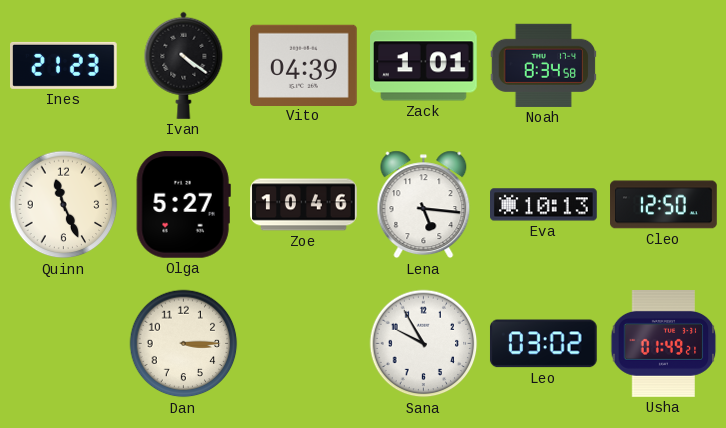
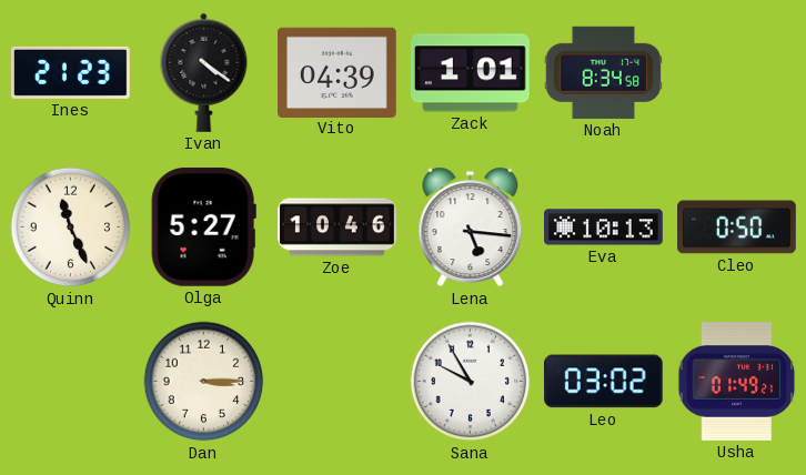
Cleo: 12:50 -> 0:50 (737, 228)
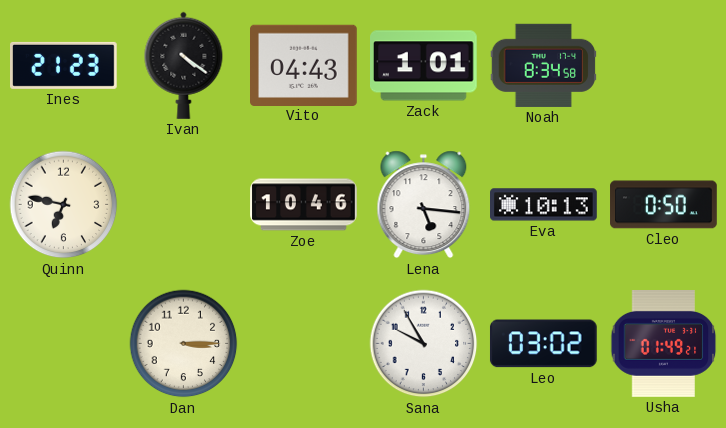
Vito: 04:39 -> 04:43 (304, 65)
Quinn: 11:26 -> 6:47 (64, 205)
Olga: 5:27 -> none (203, 226)
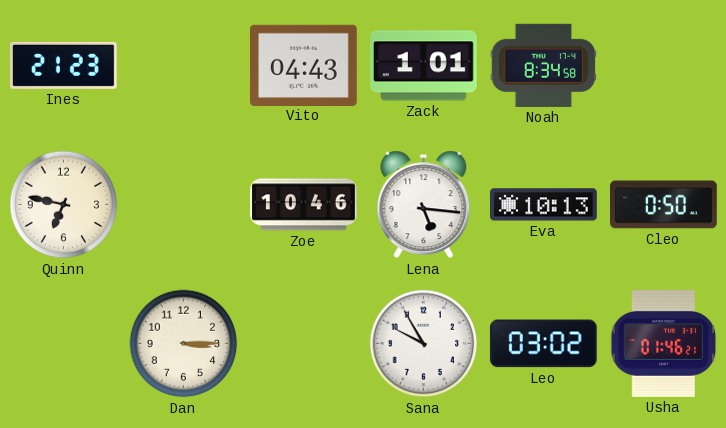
Ivan: 4:21 -> none (184, 65)
Usha: 01:49 -> 01:46 (664, 344)
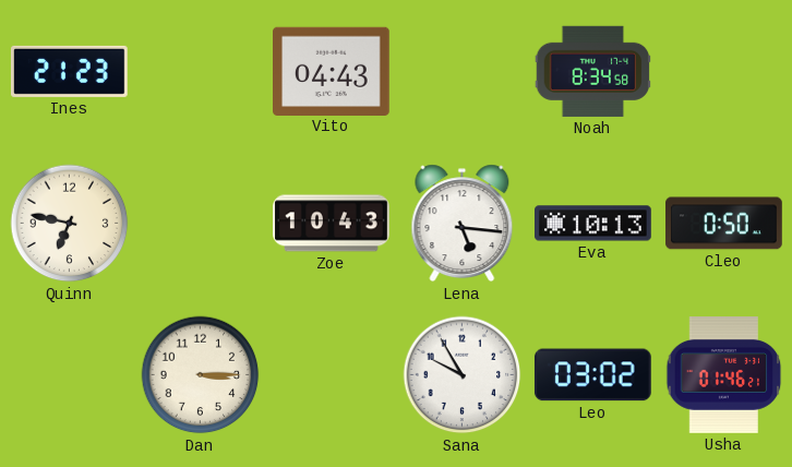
Zack: 1:01 -> none (424, 66)
Zoe: 10:46 -> 10:43 (332, 224)
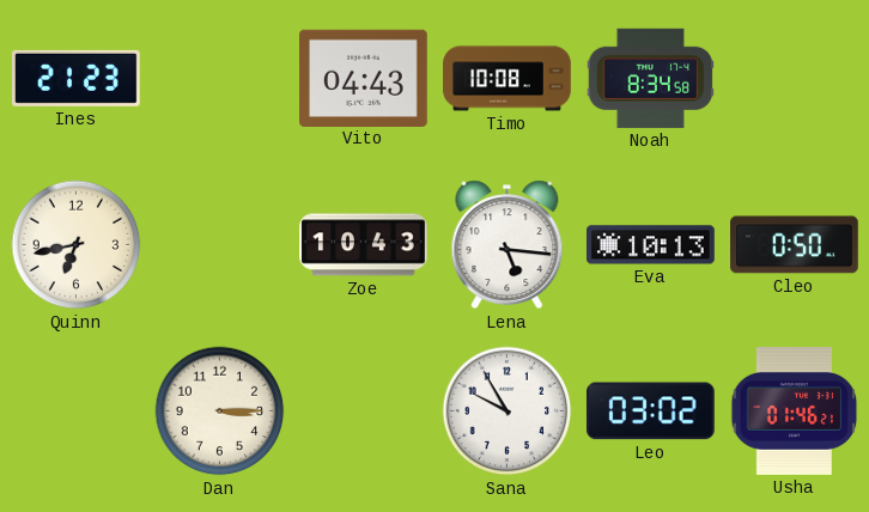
Timo: none -> 10:08 (508, 79)
Quinn: 6:47 -> 6:43 (77, 245)
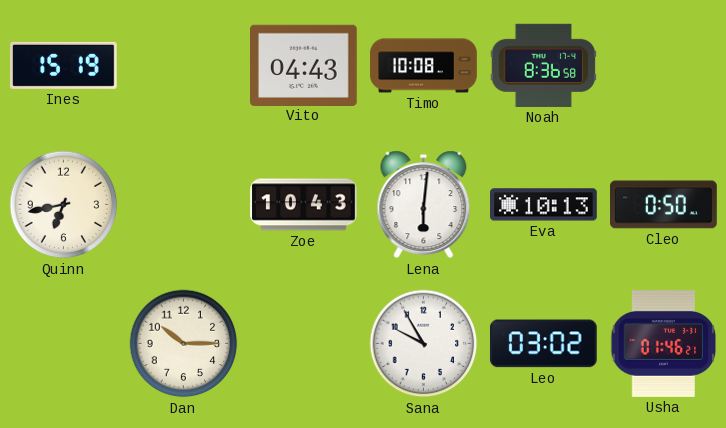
Ines: 21:23 -> 15:19 (64, 65)
Noah: 8:34 -> 8:36 (543, 65)
Lena: 5:16 -> 6:01 (424, 205)
Dan: 3:15 -> 10:15 (184, 344)
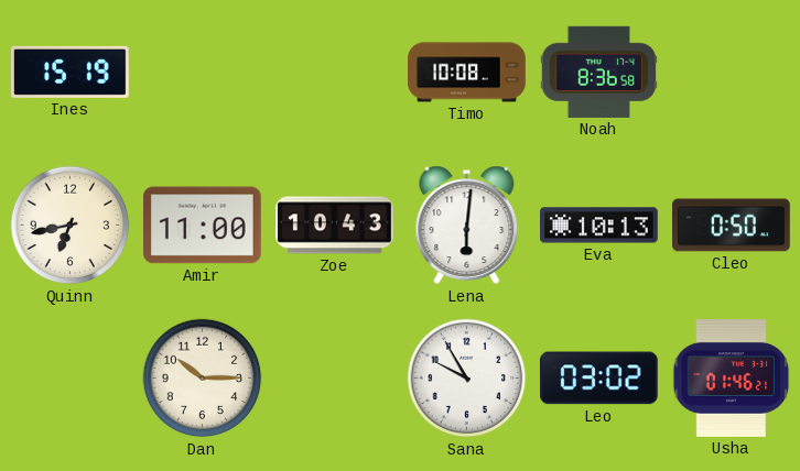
Vito: 04:43 -> none (304, 65)
Amir: none -> 11:00 (203, 226)
